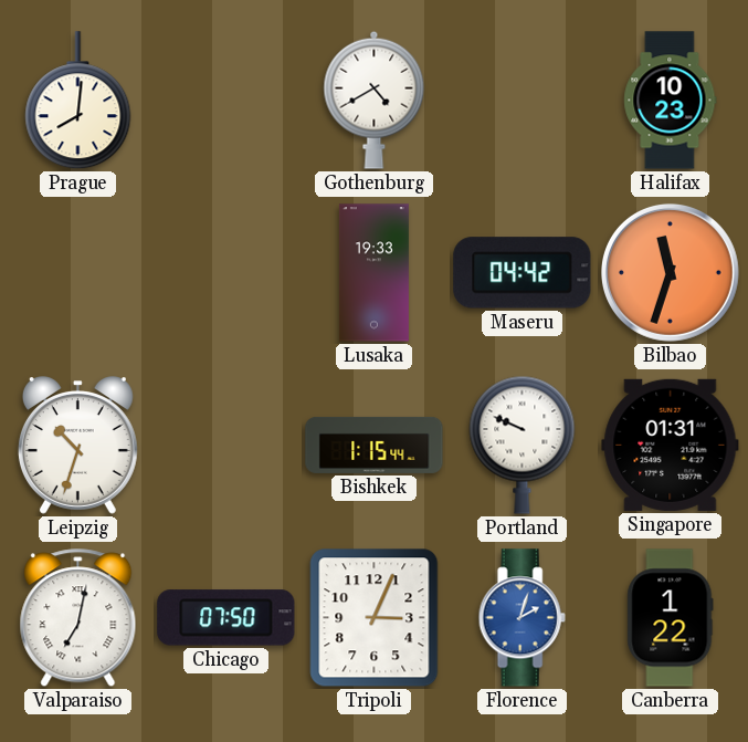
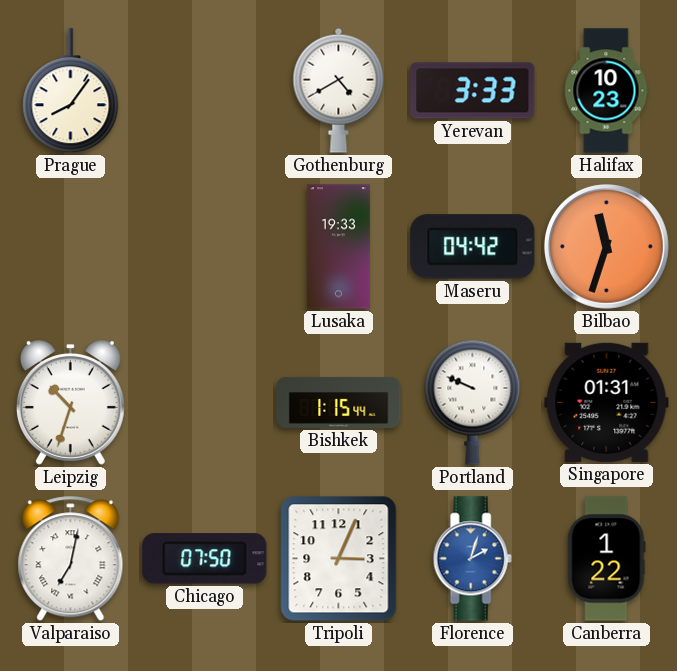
Prague: 8:01 -> 8:06 (71, 91)
Yerevan: none -> 3:33 (473, 91)
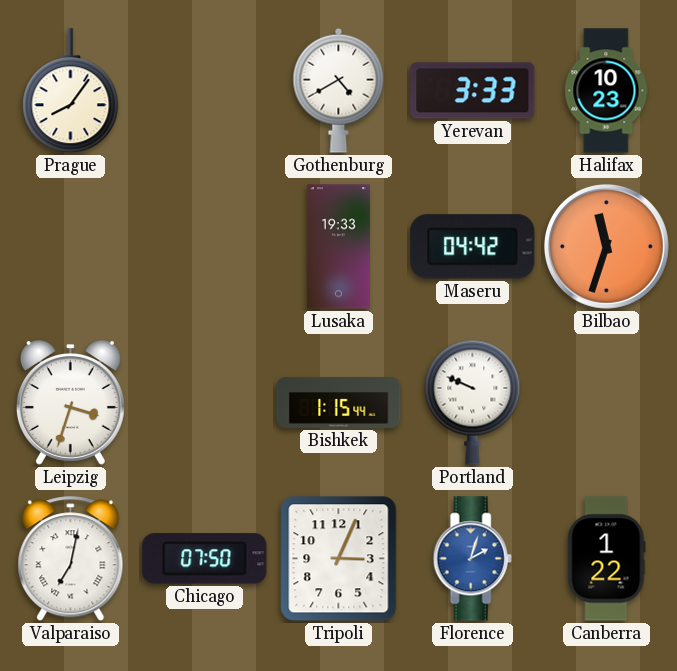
Leipzig: 10:33 -> 3:33 (70, 403)
Singapore: 01:31 -> none (607, 402)
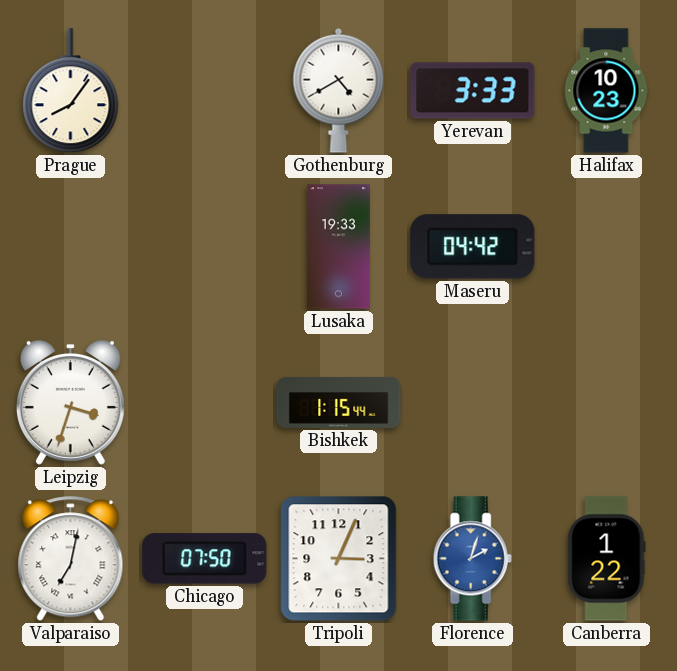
Bilbao: 11:33 -> none (606, 246)
Portland: 9:49 -> none (473, 402)
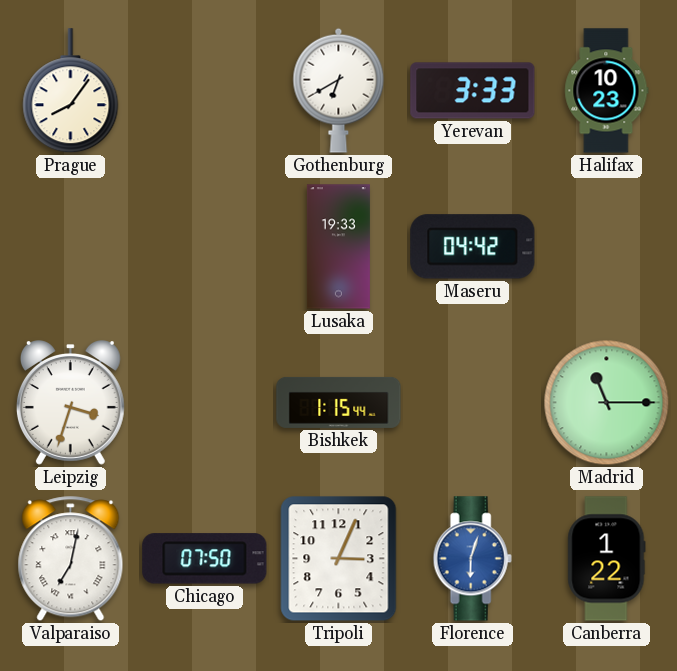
Gothenburg: 4:40 -> 6:40 (339, 90)
Madrid: none -> 11:15 (607, 403)
Florence: 2:03 -> 6:03 (472, 559)
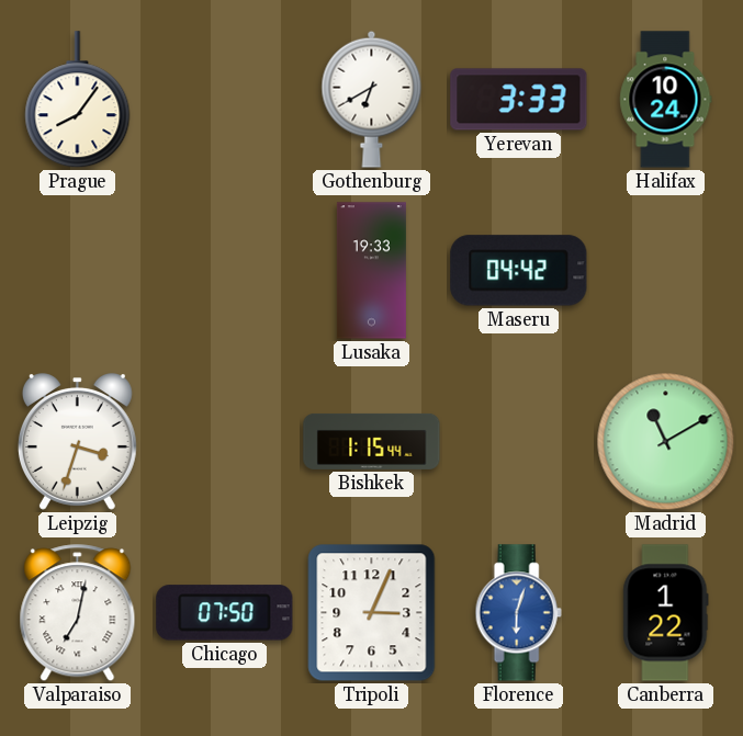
Halifax: 10:23 -> 10:24 (666, 100)
Madrid: 11:15 -> 11:10 (666, 442)
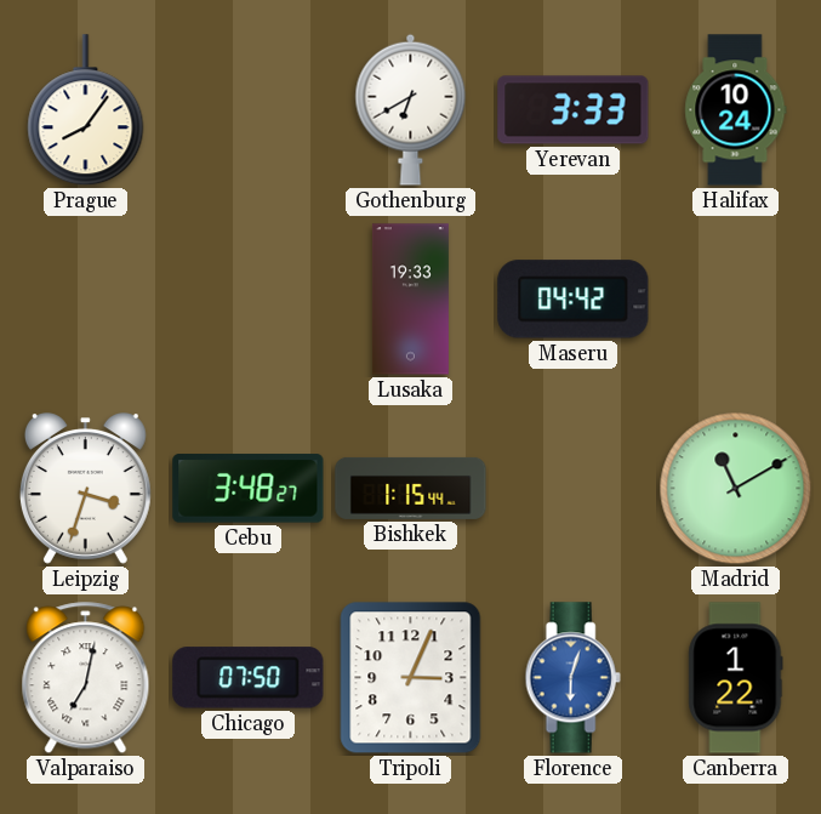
Cebu: none -> 3:48 (249, 489)
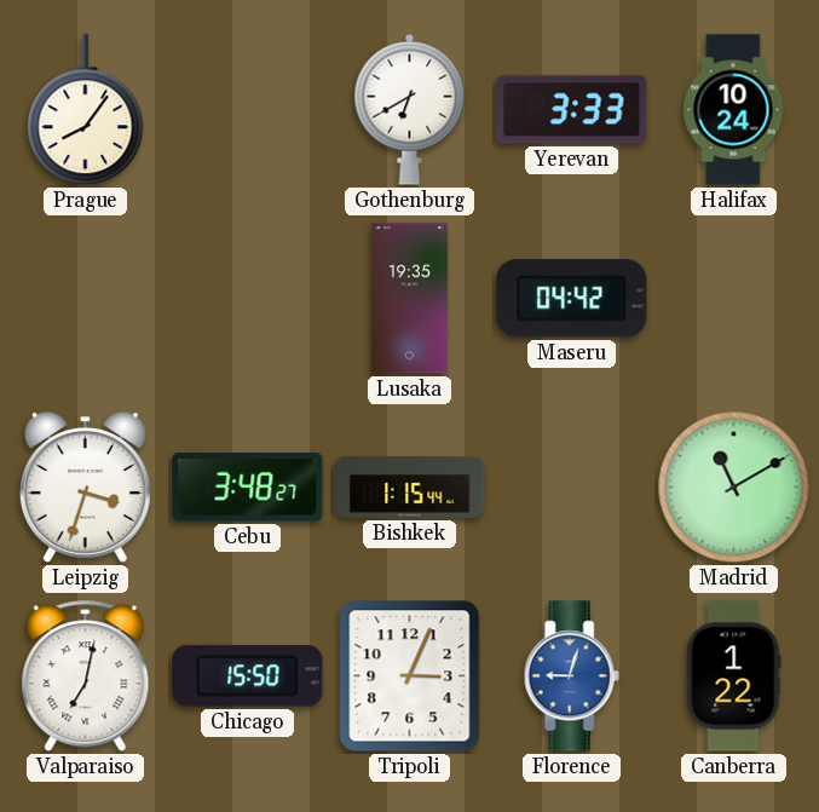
Lusaka: 19:33 -> 19:35 (409, 299)
Chicago: 07:50 -> 15:50 (248, 676)
Florence: 6:03 -> 9:03 (571, 676)
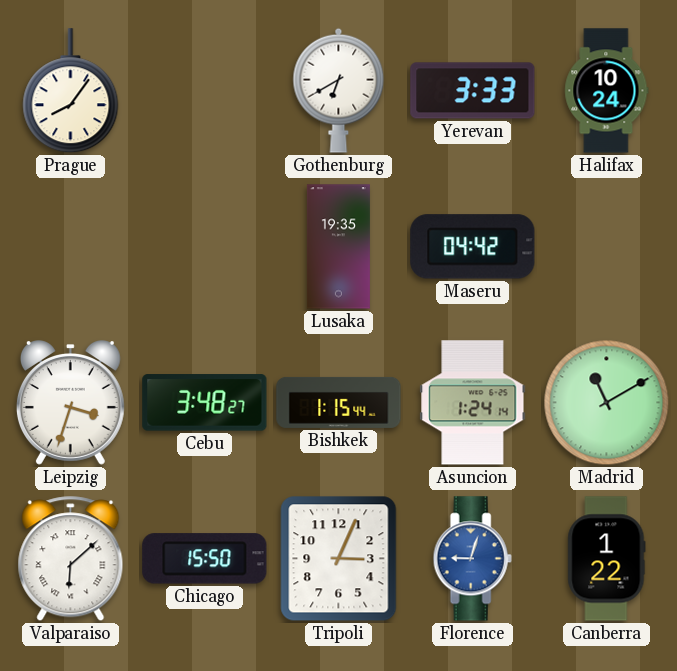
Asuncion: none -> 1:24 (473, 403)
Valparaiso: 7:02 -> 6:08 (71, 559)
